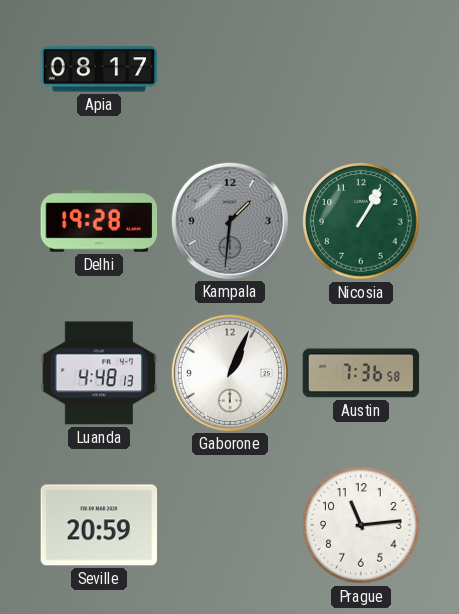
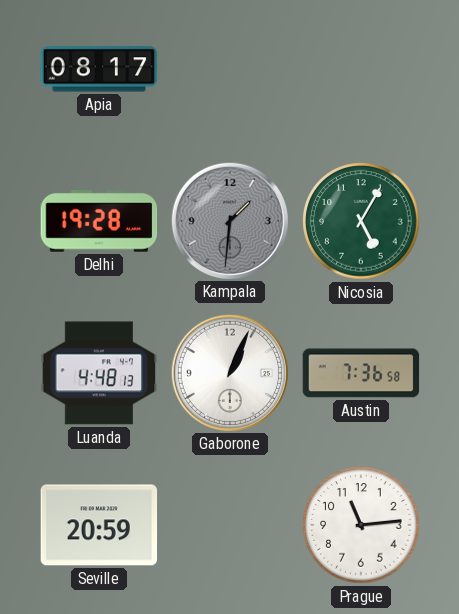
Nicosia: 1:05 -> 5:05 (361, 221)
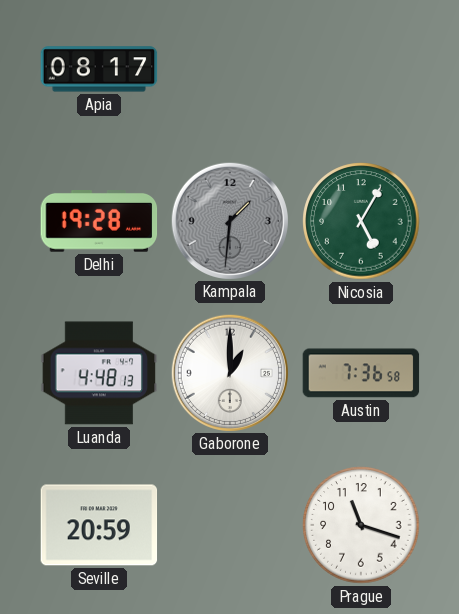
Gaborone: 1:04 -> 1:00 (229, 372)
Prague: 11:14 -> 11:18 (361, 525)
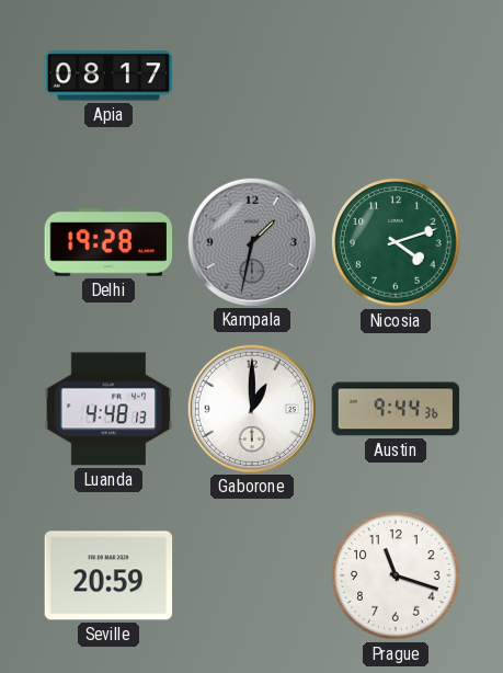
Kampala: 1:31 -> 1:32 (251, 241)
Nicosia: 5:05 -> 4:12 (396, 242)
Austin: 7:36 -> 9:44 (396, 409)
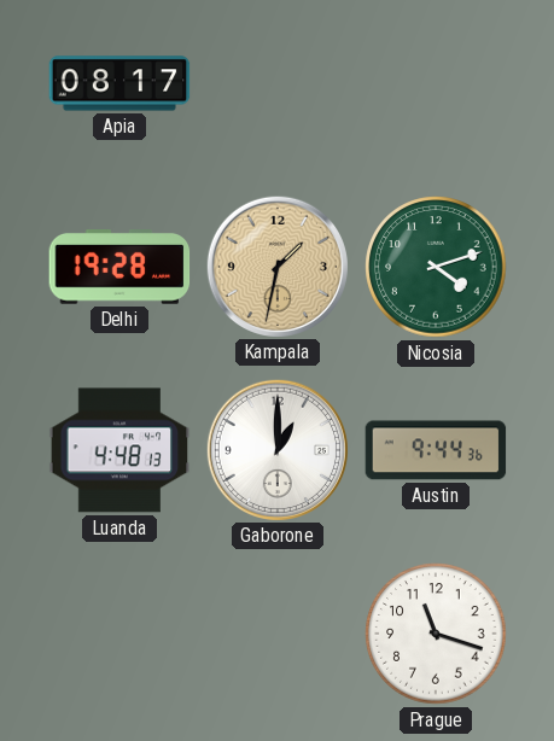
Kampala dial: grey -> champagne (276, 266)
Seville: 20:59 -> none (108, 575)
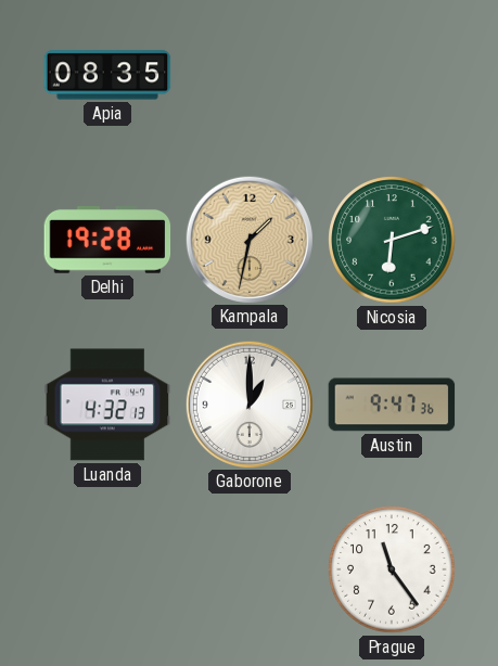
Apia: 08:17 -> 08:35 (107, 75)
Nicosia: 4:12 -> 6:12 (392, 240)
Luanda: 4:48 -> 4:32 (107, 405)
Austin: 9:44 -> 9:47 (392, 405)
Prague: 11:18 -> 11:24 (392, 569)
